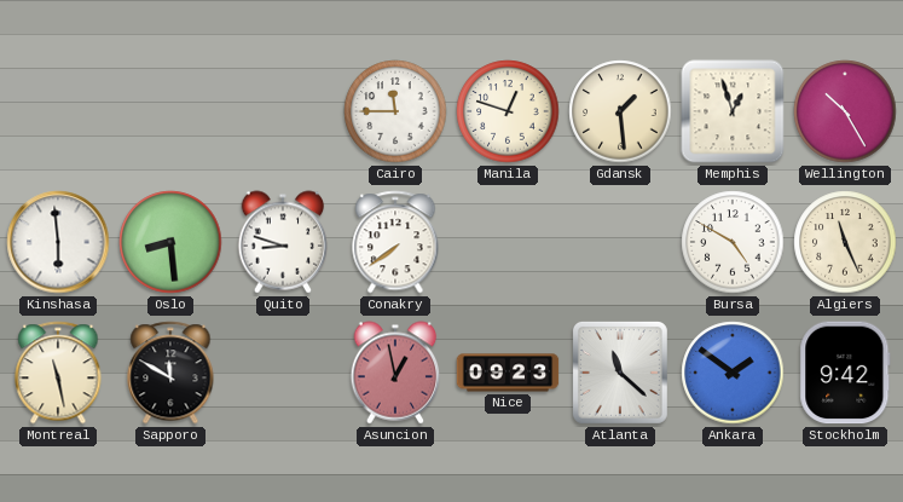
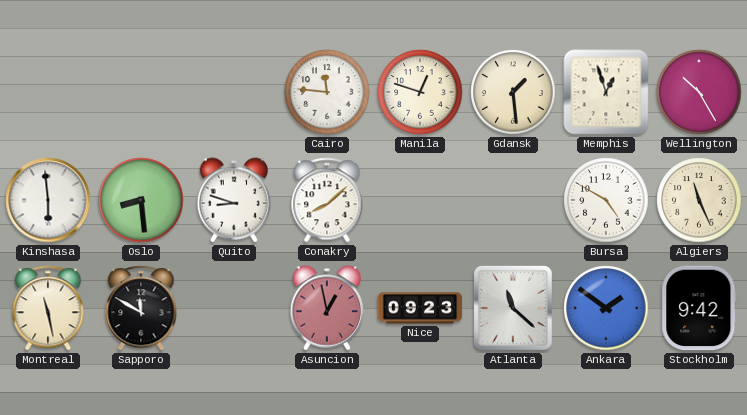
Cairo: 11:45 -> 11:46 (327, 92)
Conakry: 7:39 -> 8:08 (327, 200)
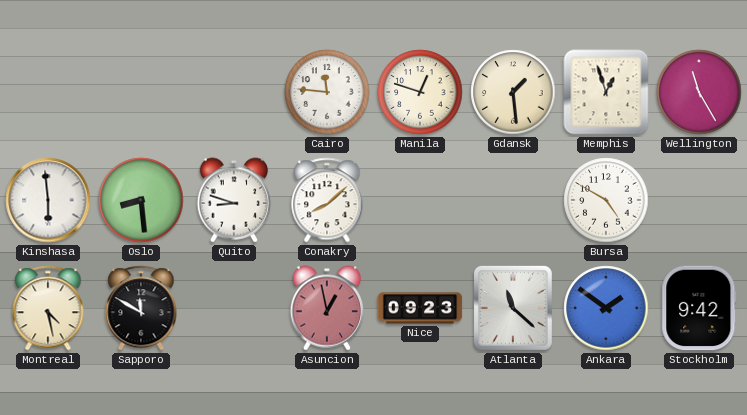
Wellington: 10:25 -> 11:25 (699, 92)
Algiers: 11:26 -> none (699, 200)
Montreal: 11:28 -> 4:28 (48, 308)
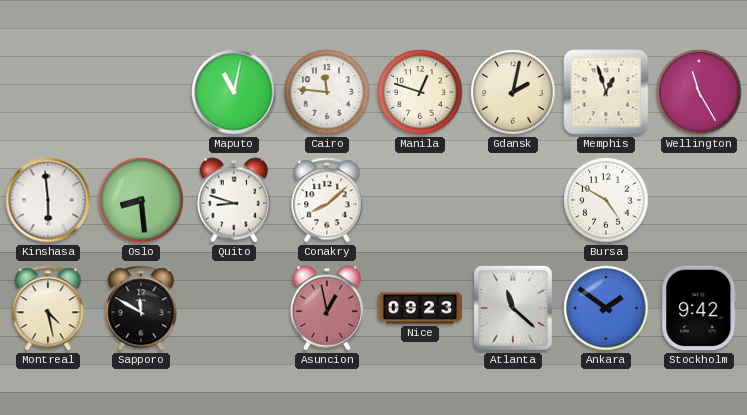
Maputo: none -> 11:02 (234, 92)
Gdansk: 1:29 -> 2:02 (513, 92)
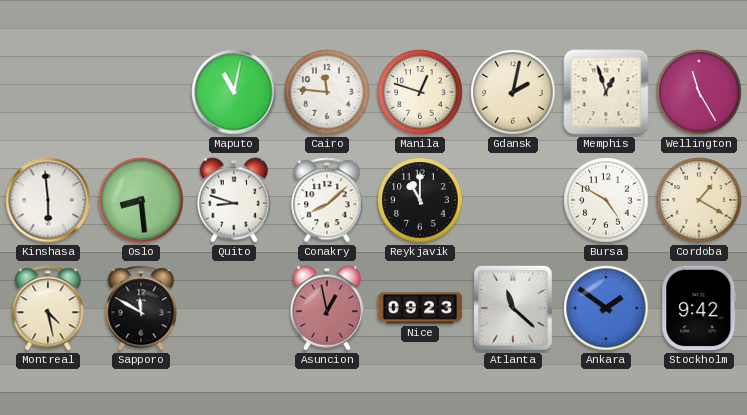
Reykjavik: none -> 11:00 (420, 200)
Cordoba: none -> 1:20 (699, 200)
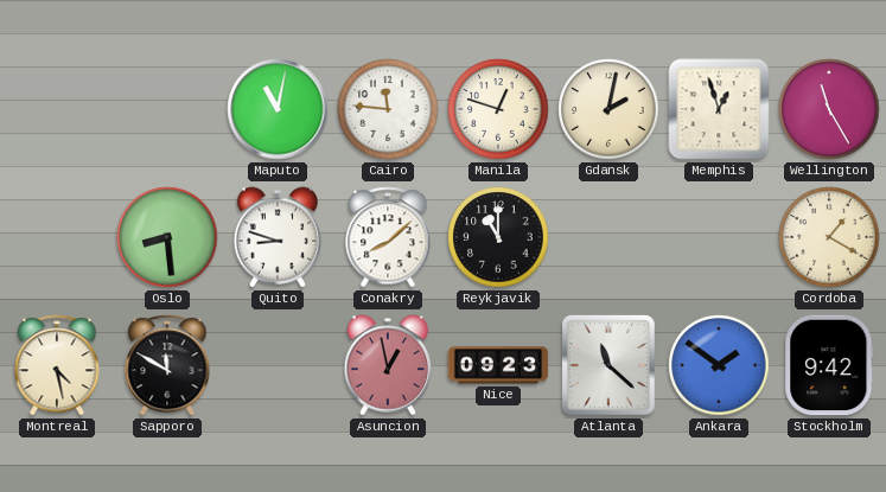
Kinshasa: 5:59 -> none (48, 200)
Bursa: 4:50 -> none (606, 200)
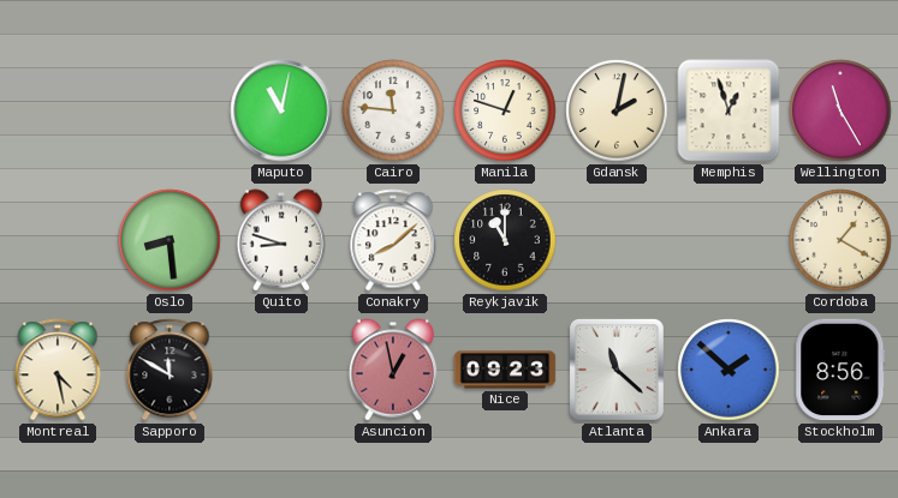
Ankara: 1:51 -> 1:52 (728, 370)
Stockholm: 9:42 -> 8:56 (840, 370)
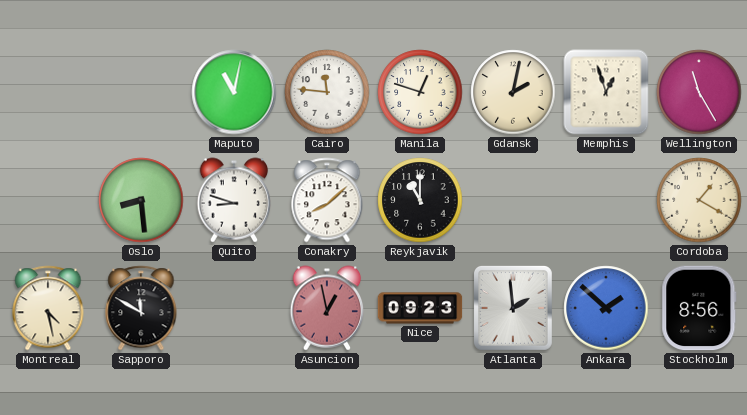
Atlanta: 11:22 -> 1:59 (513, 308)
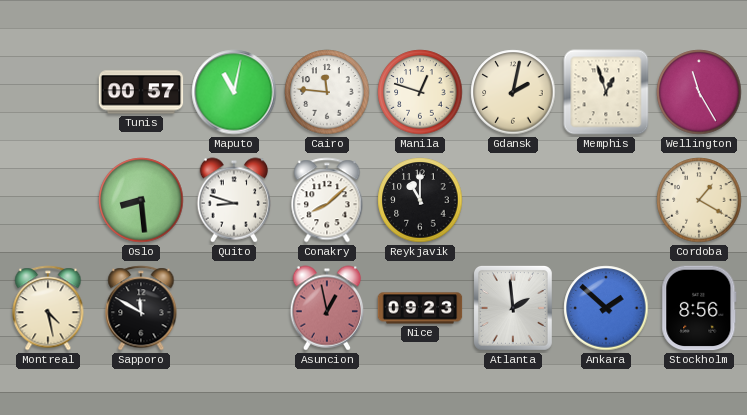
Tunis: none -> 00:57 (141, 92)
